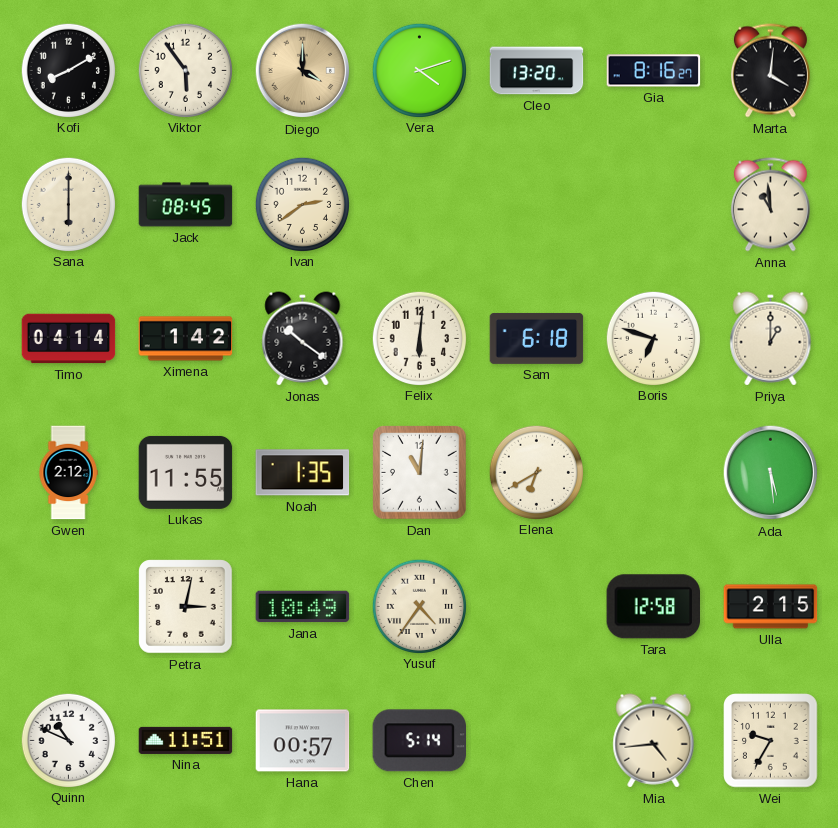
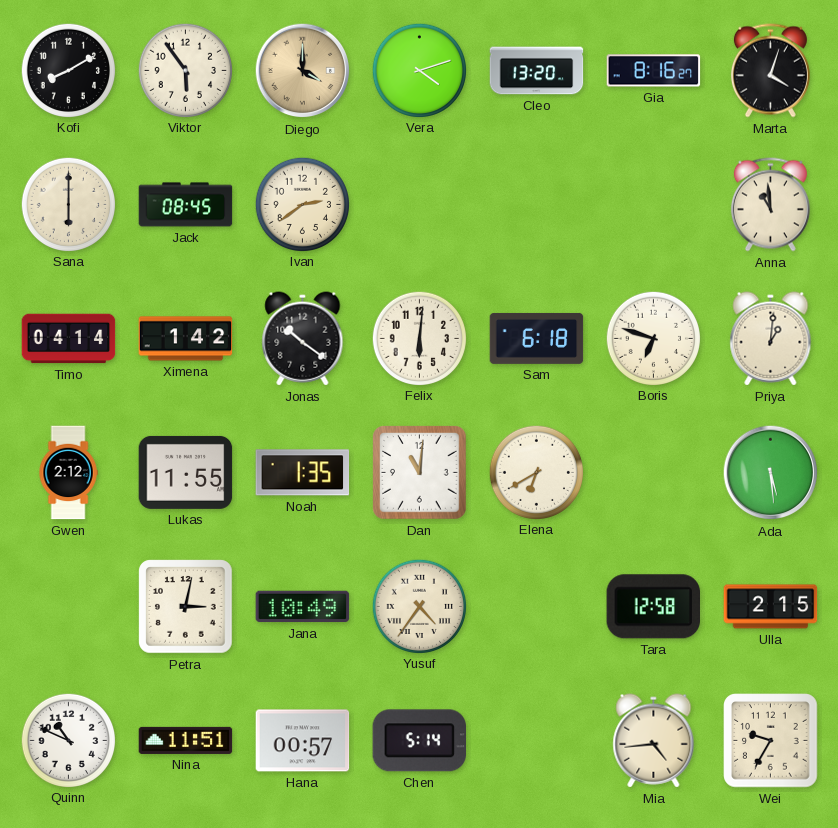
Marta: 4:01 -> 4:03 (770, 71)
Priya: 1:00 -> 1:01 (771, 339)
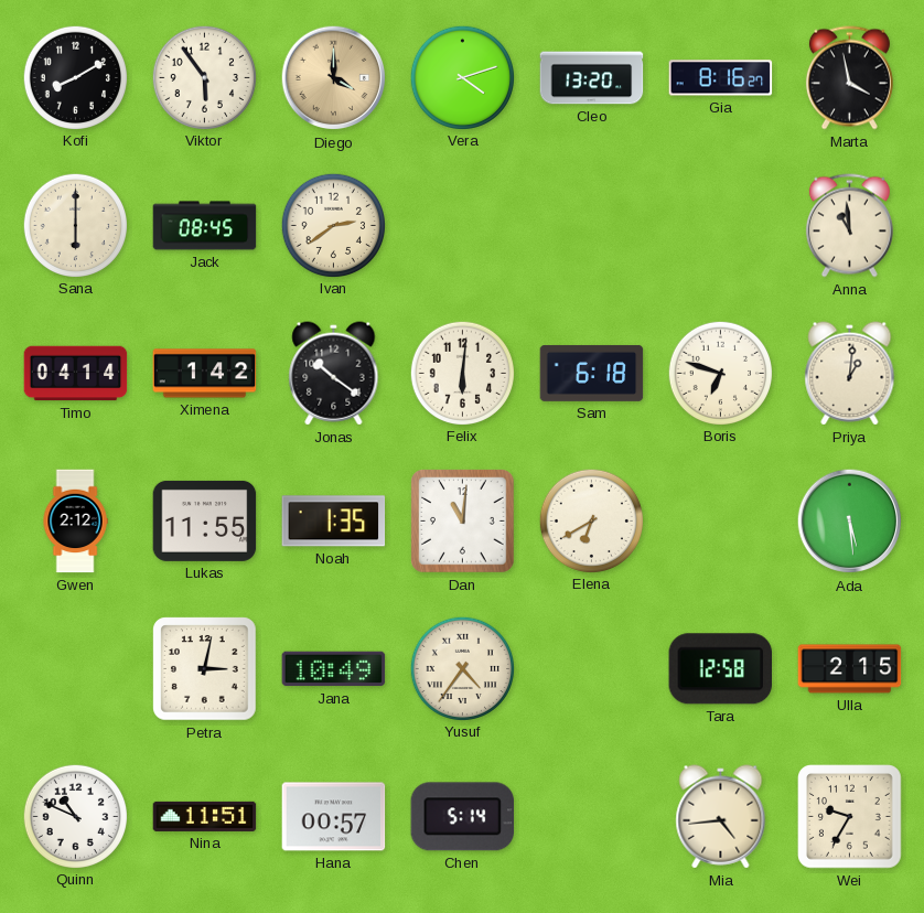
Marta: 4:03 -> 3:58 (849, 78)
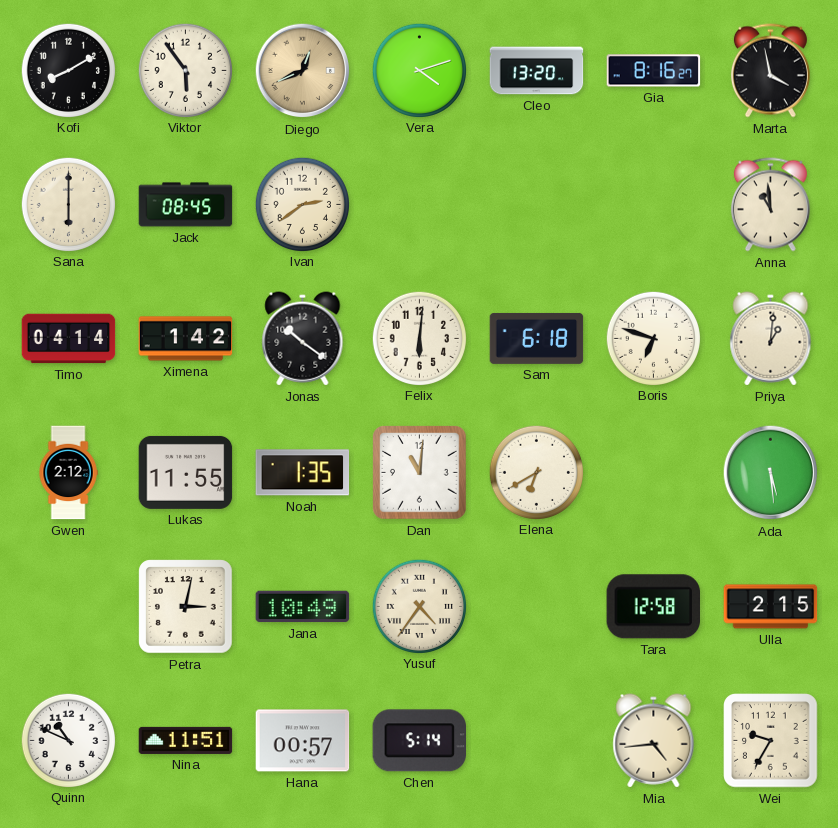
Diego: 4:00 -> 12:41 (303, 71)
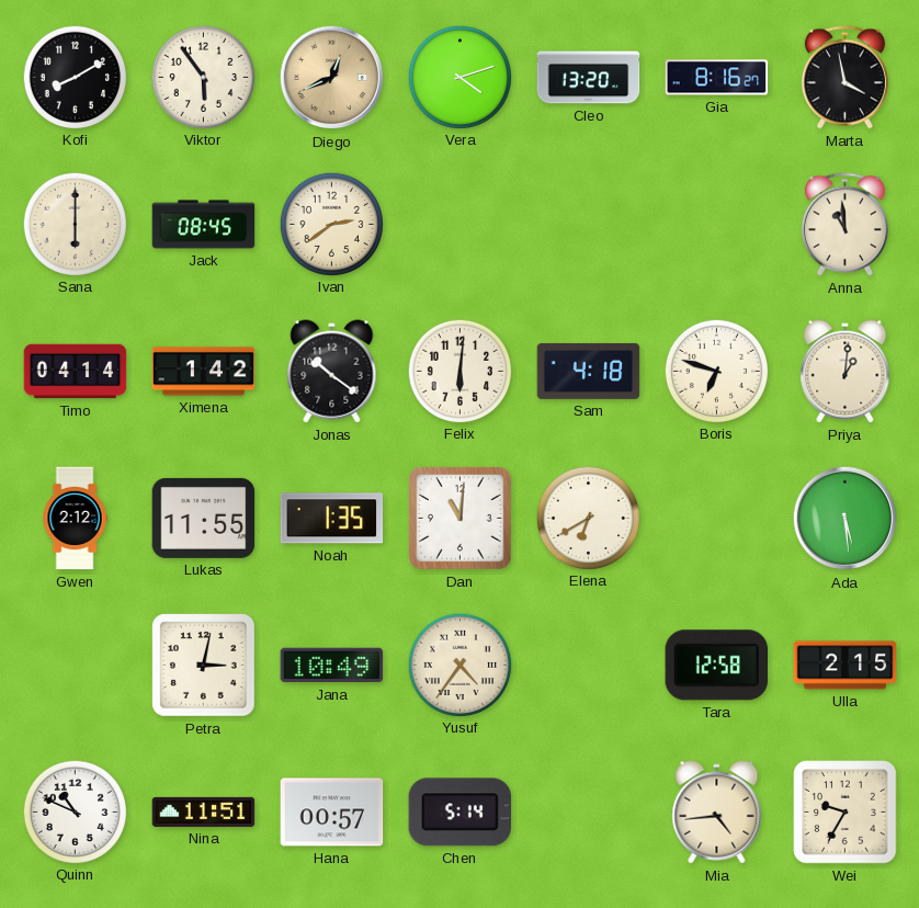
Sam: 6:18 -> 4:18 (589, 371)
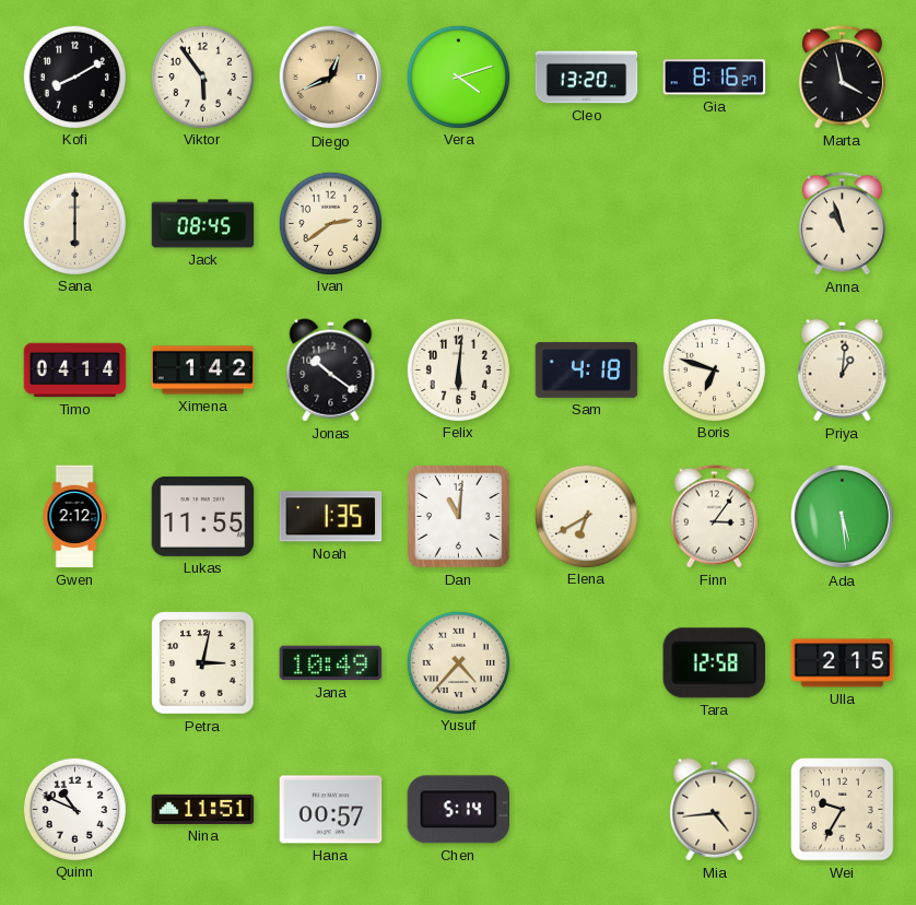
Anna: 10:59 -> 10:57 (842, 224)
Finn: none -> 3:06 (714, 517)
Yusuf: 4:36 -> 4:37 (458, 662)
